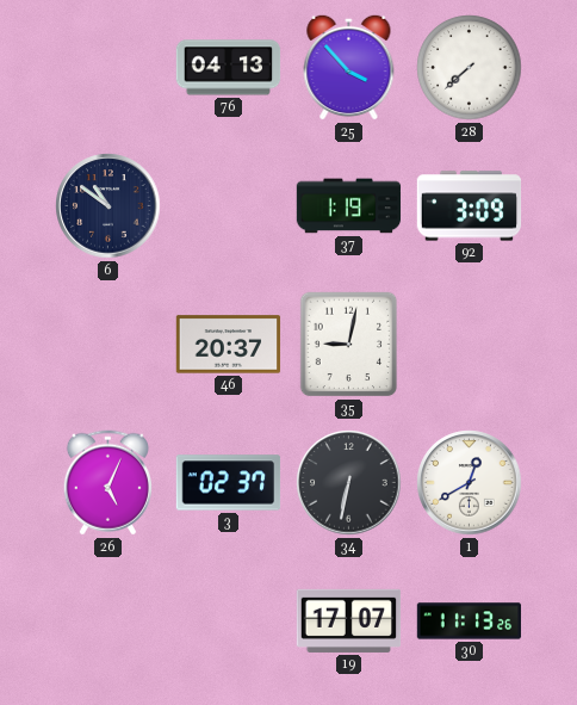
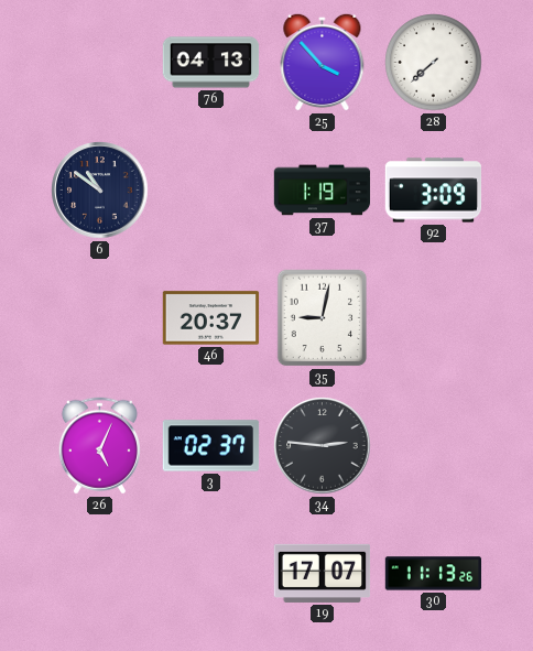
34: 6:32 -> 2:46 (323, 446)
1: 12:40 -> none (470, 483)
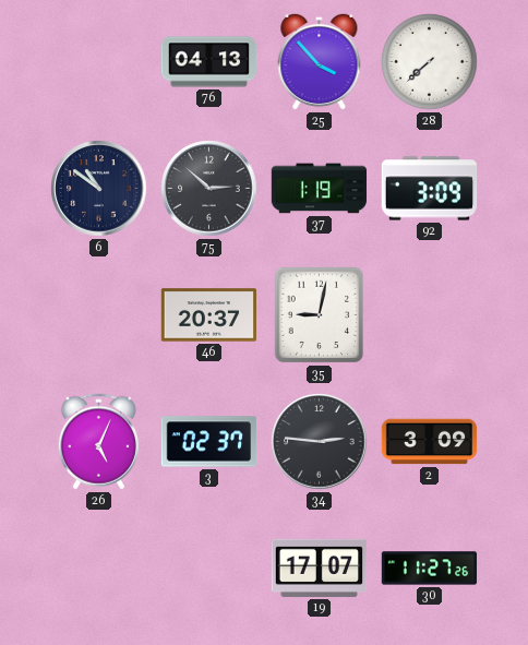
75: none -> 2:52 (209, 189)
2: none -> 3:09 (430, 442)
30: 11:13 -> 11:27 (430, 569)
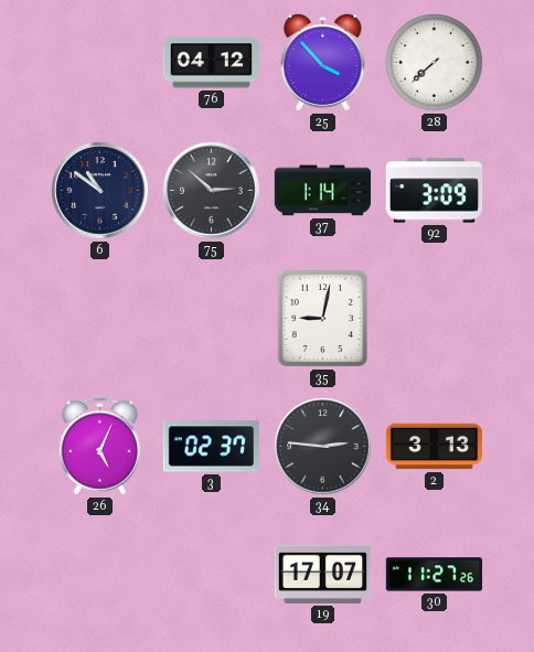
76: 04:13 -> 04:12 (212, 63)
37: 1:19 -> 1:14 (323, 191)
46: 20:37 -> none (209, 315)
2: 3:09 -> 3:13 (435, 447)
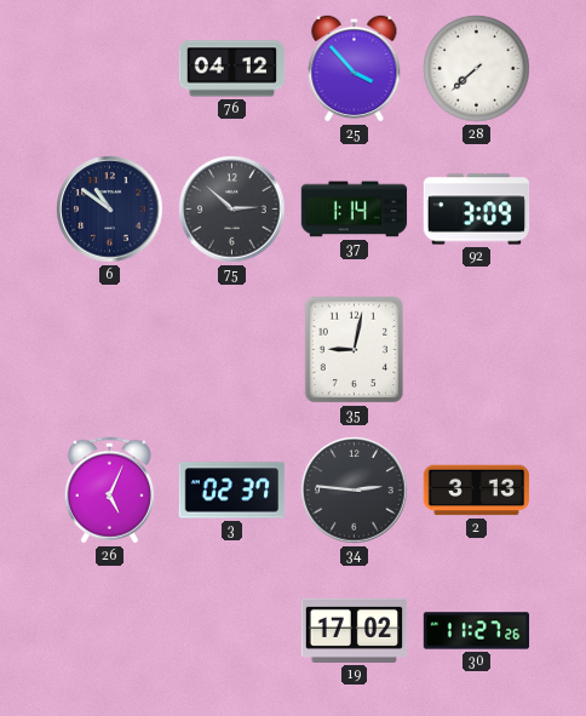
19: 17:07 -> 17:02 (355, 630)
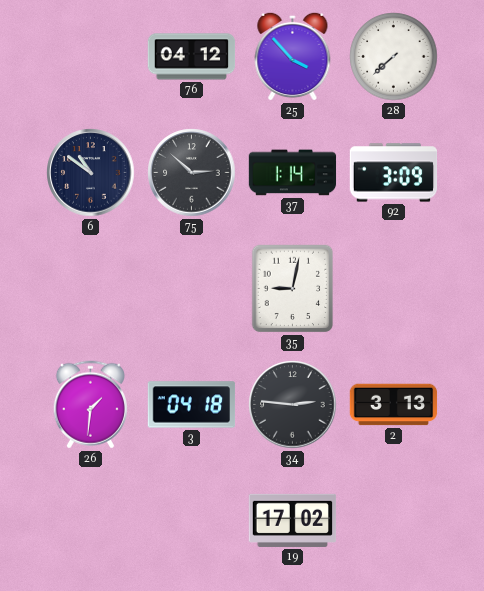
26: 5:04 -> 1:31 (90, 405)
3: 02:37 -> 04:18 (192, 405)
30: 11:27 -> none (477, 631)
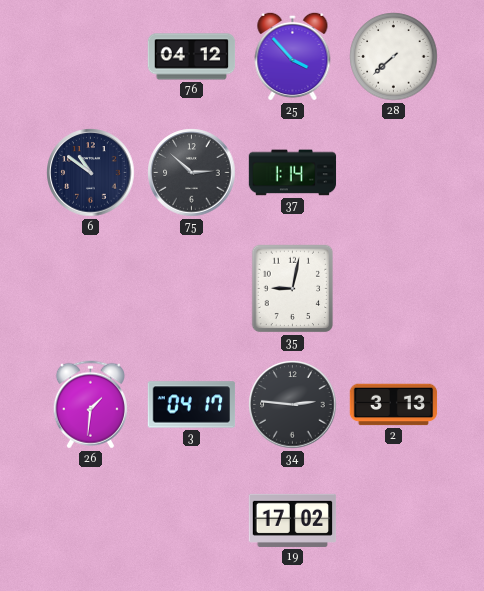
92: 3:09 -> none (394, 173)
3: 04:18 -> 04:17 (192, 405)
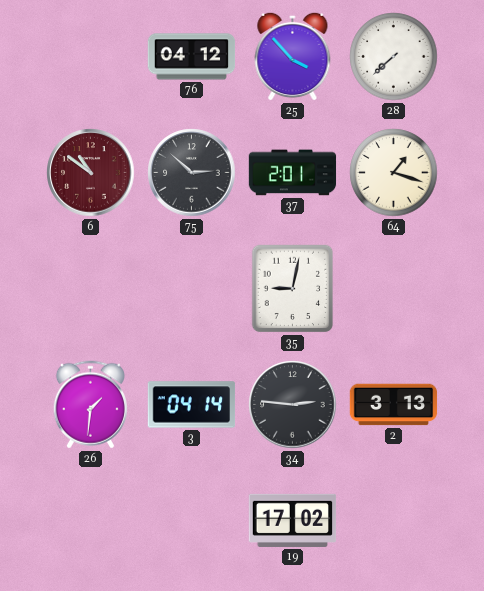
6 dial: navy -> burgundy (91, 173)
37: 1:14 -> 2:01 (293, 173)
64: none -> 1:18 (394, 173)
3: 04:17 -> 04:14 (192, 405)
